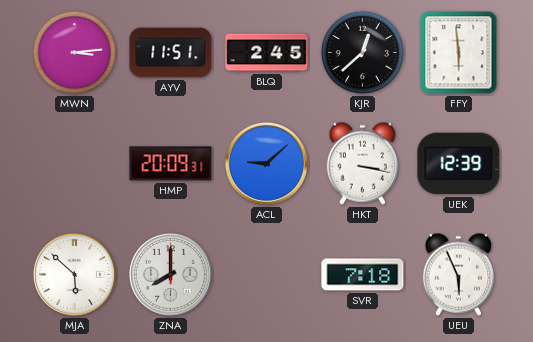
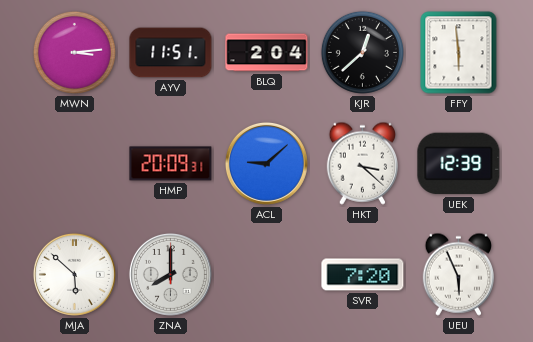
BLQ: 2:45 -> 2:04 (267, 53)
HKT: 3:17 -> 3:22 (362, 163)
SVR: 7:18 -> 7:20 (363, 275)
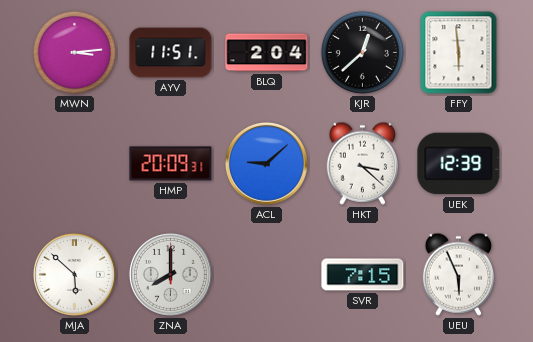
SVR: 7:20 -> 7:15 (363, 275)
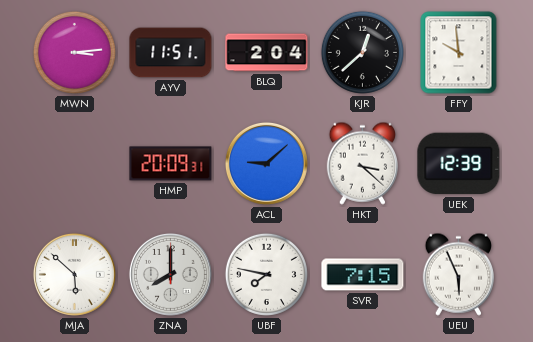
FFY: 5:59 -> 9:59 (459, 53)
UBF: none -> 7:47 (266, 274)
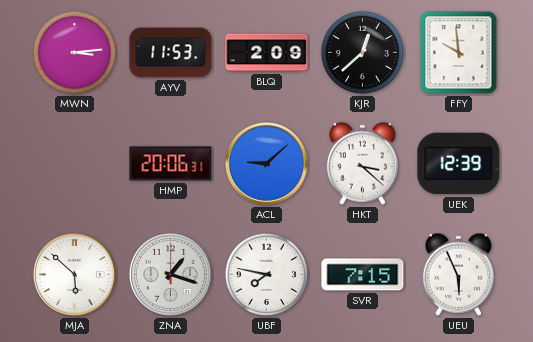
AYV: 11:51 -> 11:53 (171, 53)
BLQ: 2:04 -> 2:09 (267, 53)
HMP: 20:09 -> 20:06 (171, 164)
ZNA: 8:00 -> 1:18 (170, 274)
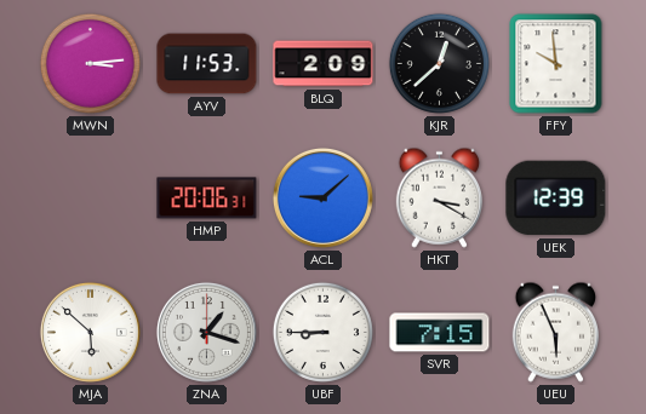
HKT: 3:22 -> 3:20 (439, 197)
UBF: 7:47 -> 8:45 (322, 332)
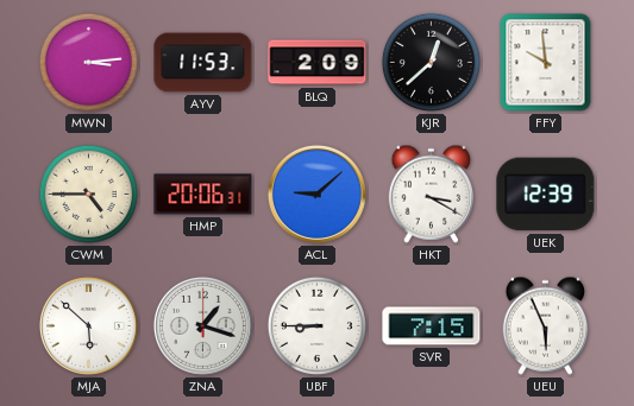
CWM: none -> 4:45 (88, 194)
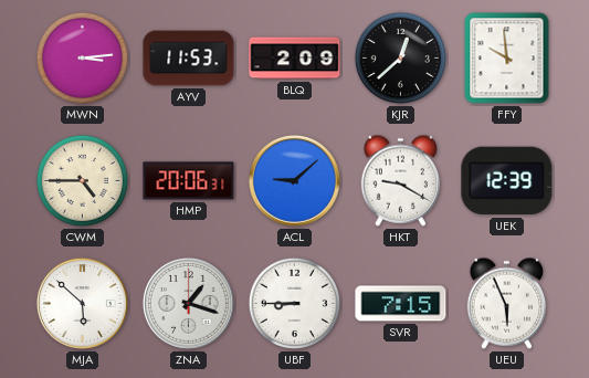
HKT: 3:20 -> 9:20 (400, 180)
